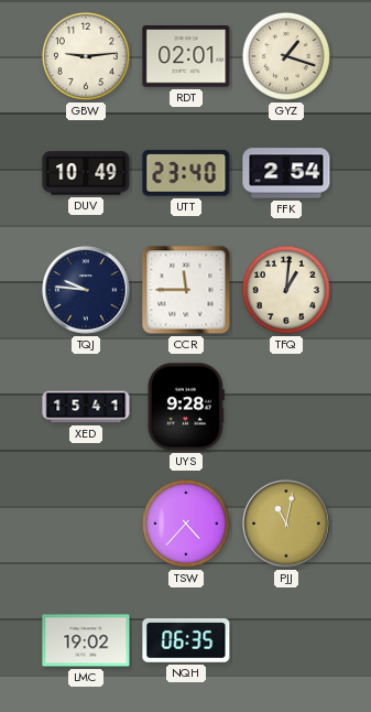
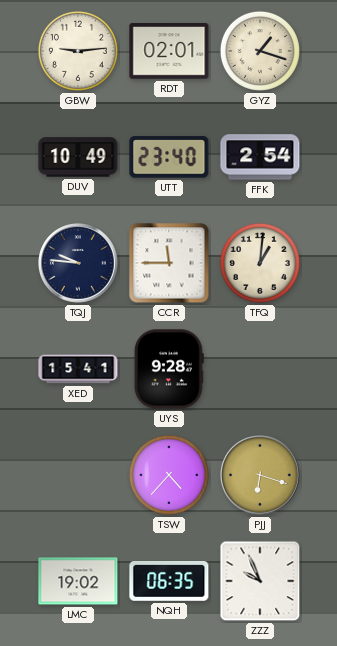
PJJ: 11:02 -> 6:18 (260, 475)
ZZZ: none -> 9:56 (260, 581)
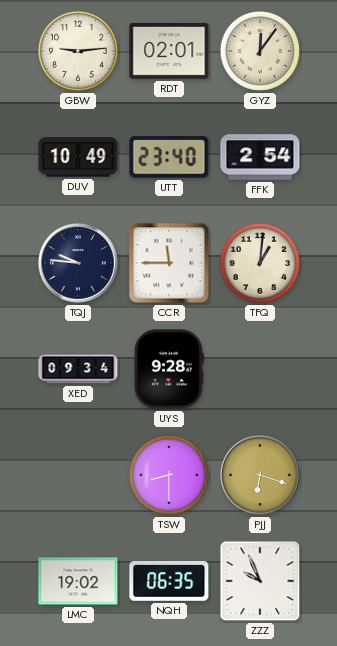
GYZ: 1:18 -> 12:06 (260, 51)
XED: 15:41 -> 09:34 (78, 369)
TSW: 4:37 -> 8:30 (169, 475)
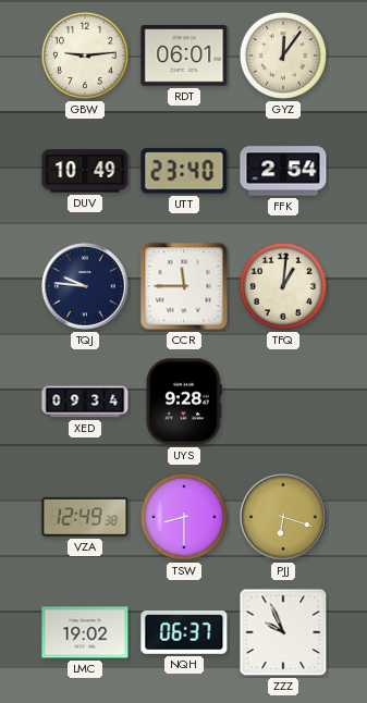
RDT: 02:01 -> 06:01 (184, 55)
VZA: none -> 12:49 (85, 517)
NQH: 06:35 -> 06:37 (184, 633)
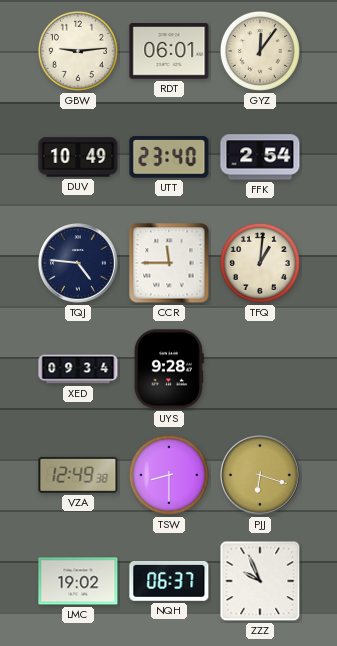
TQJ: 9:46 -> 4:46 (78, 263)
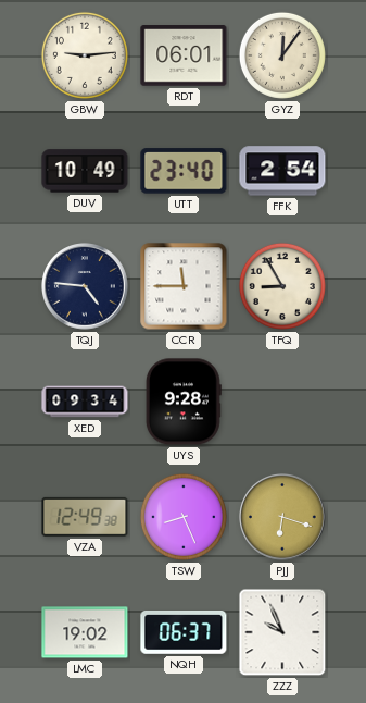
TFQ: 1:01 -> 8:55 (282, 286)
TSW: 8:30 -> 8:26 (184, 517)
